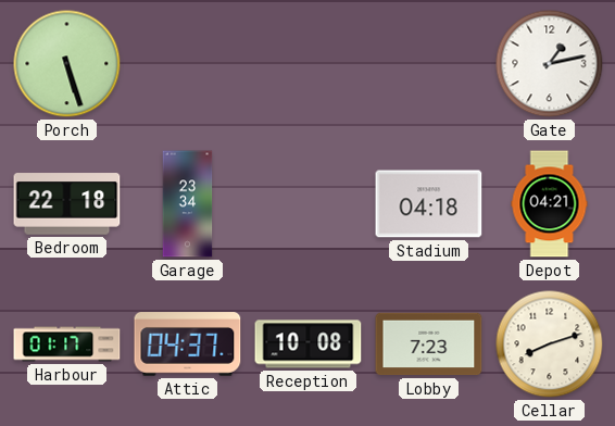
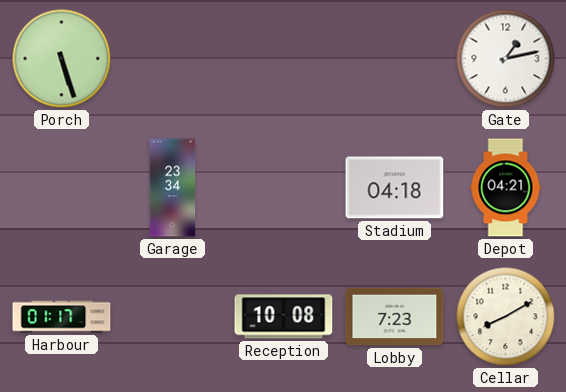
Bedroom: 22:18 -> none (67, 204)
Attic: 04:37 -> none (188, 344)
Cellar: 8:12 -> 8:10 (506, 317)
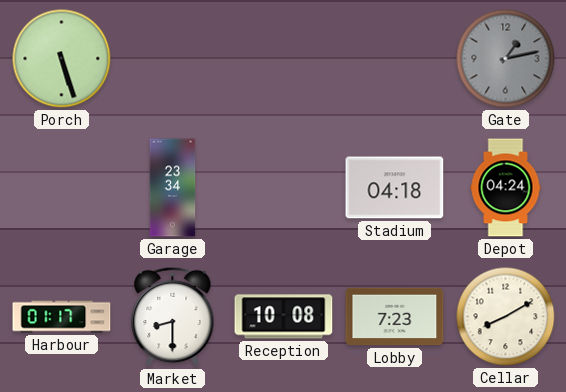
Gate dial: white -> grey (506, 59)
Depot: 04:21 -> 04:24 (506, 188)
Market: none -> 8:30 (173, 317)
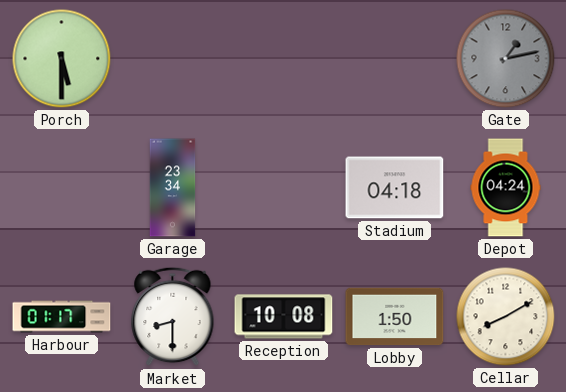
Porch: 5:27 -> 5:30 (62, 59)
Lobby: 7:23 -> 1:50 (395, 317)
